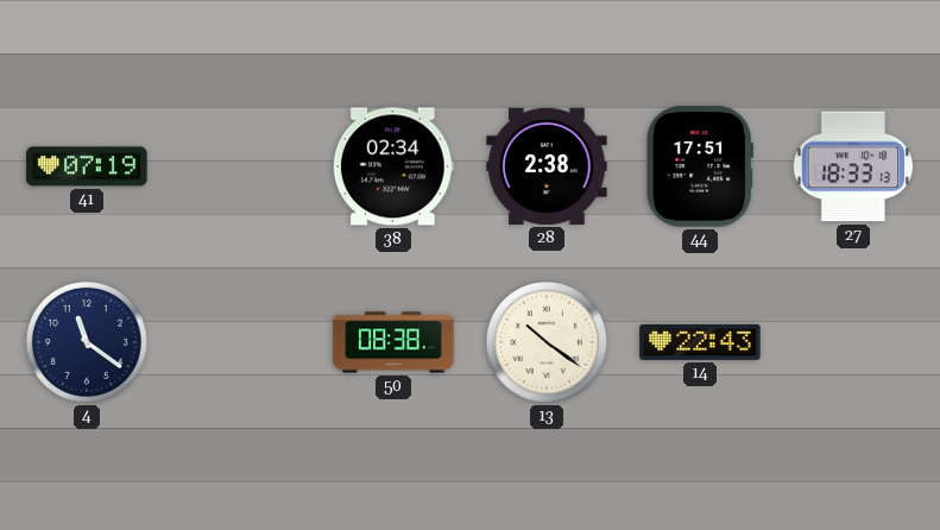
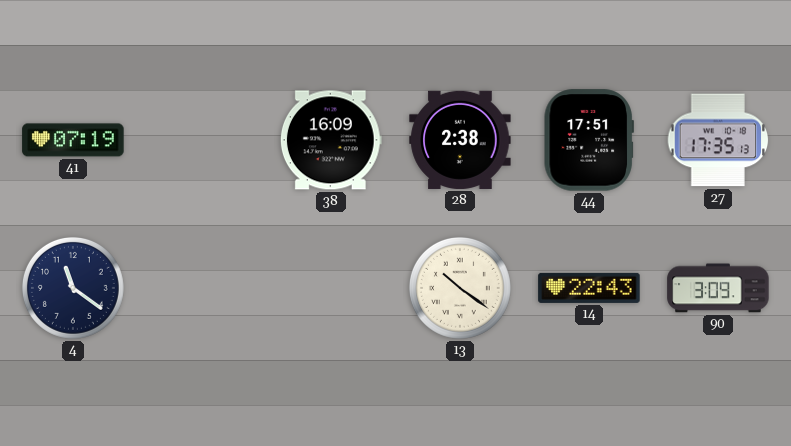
38: 02:34 -> 16:09 (331, 140)
27: 18:33 -> 17:35 (718, 140)
50: 08:38 -> none (393, 342)
90: none -> 3:09 (718, 288)
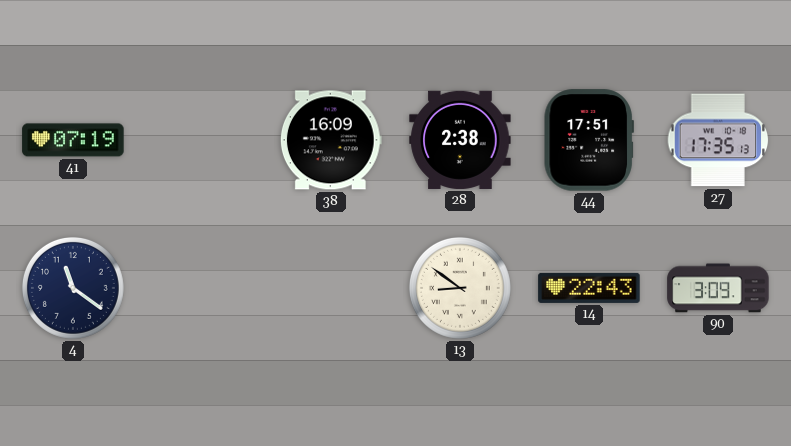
13: 10:21 -> 8:51 (460, 288)
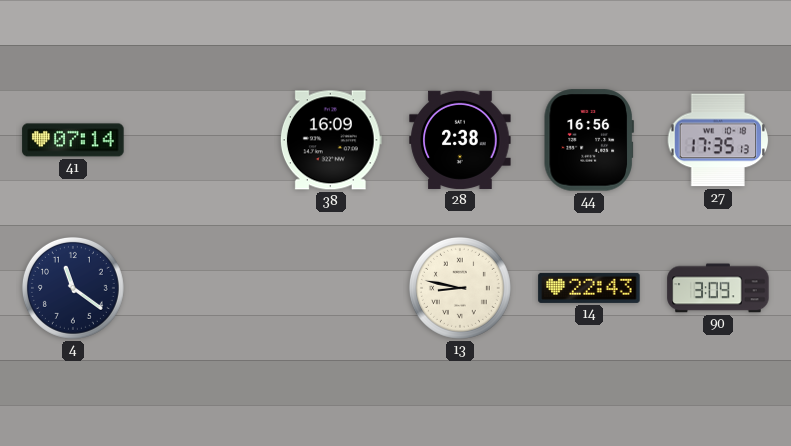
41: 07:19 -> 07:14 (73, 140)
44: 17:51 -> 16:56 (589, 140)
13: 8:51 -> 8:47 (460, 288)
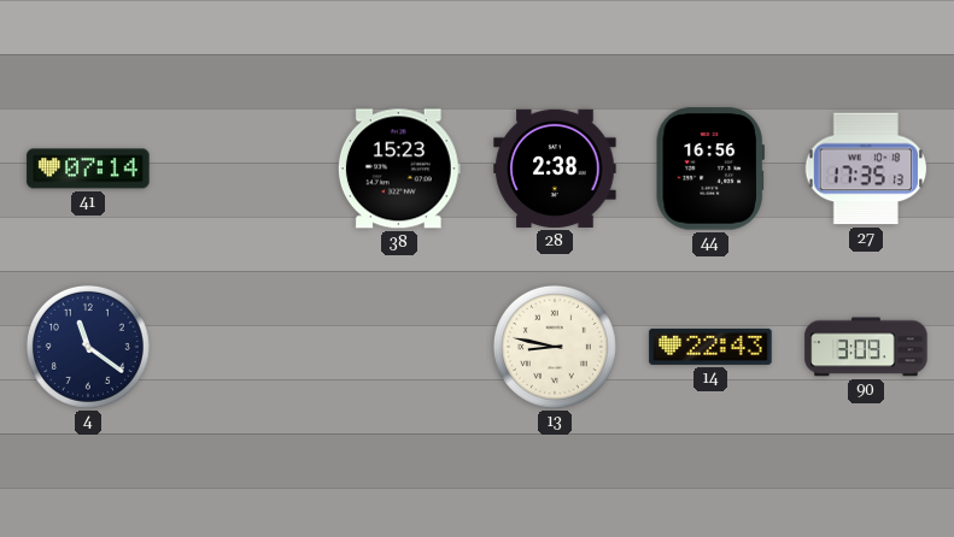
38: 16:09 -> 15:23 (399, 169)
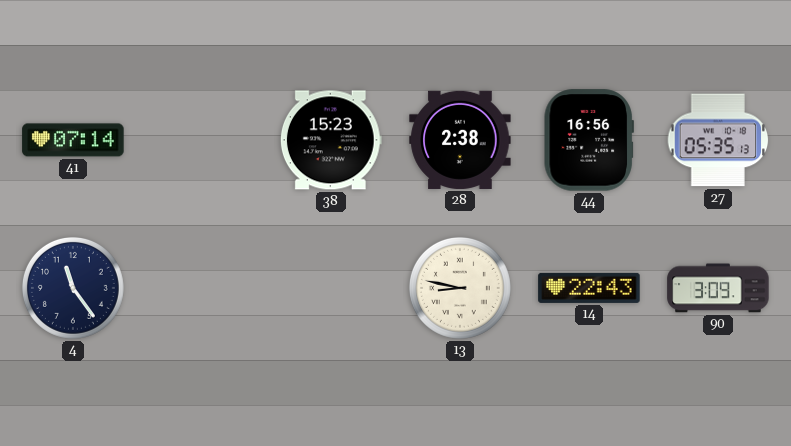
27: 17:35 -> 05:35 (718, 140)
4: 11:21 -> 11:24 (73, 288)
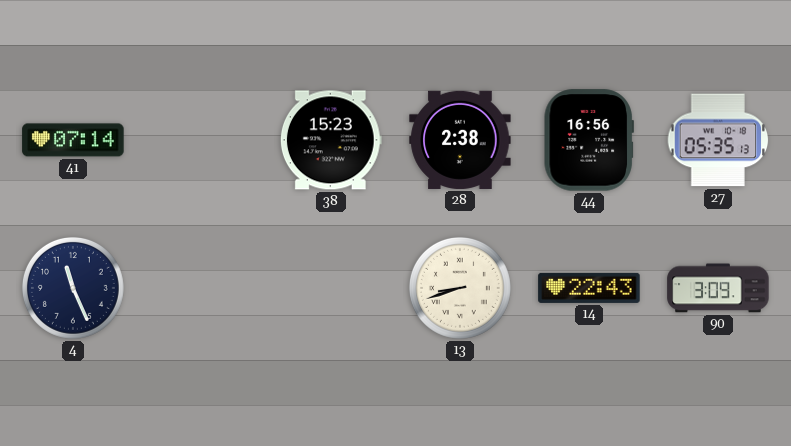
4: 11:24 -> 11:26 (73, 288)
13: 8:47 -> 8:42 (460, 288)
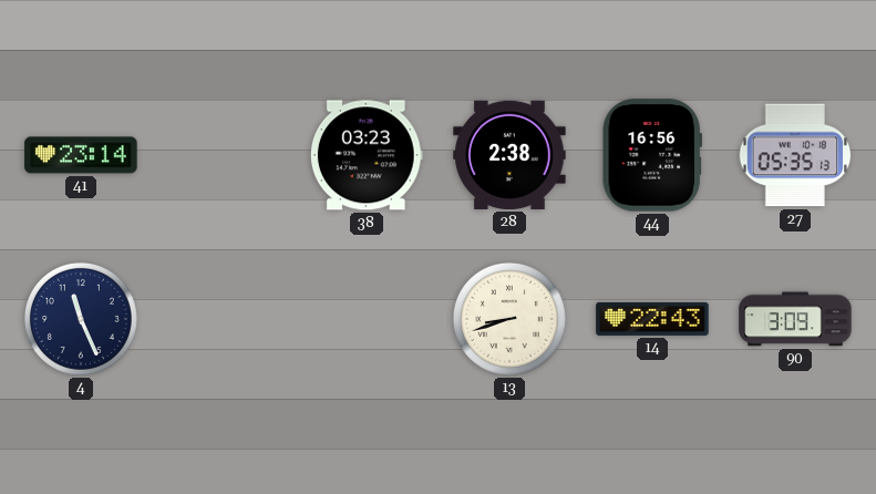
41: 07:14 -> 23:14 (81, 155)
38: 15:23 -> 03:23 (367, 155)
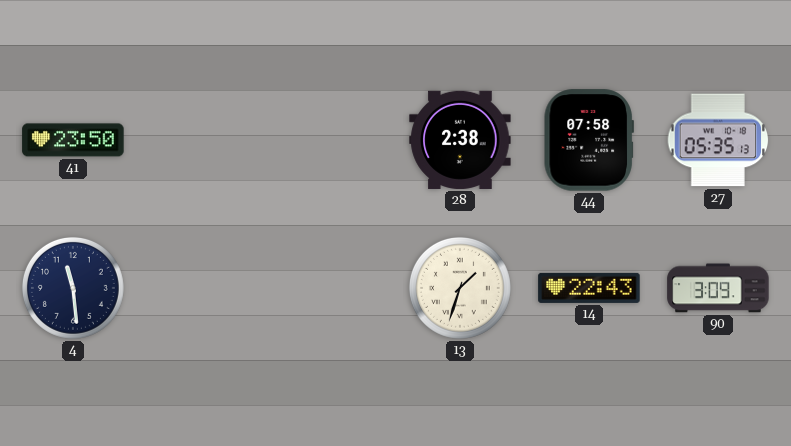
41: 23:14 -> 23:50 (73, 140)
38: 03:23 -> none (367, 155)
44: 16:56 -> 07:58 (589, 140)
4: 11:26 -> 11:29 (73, 288)
13: 8:42 -> 1:33 (460, 288)
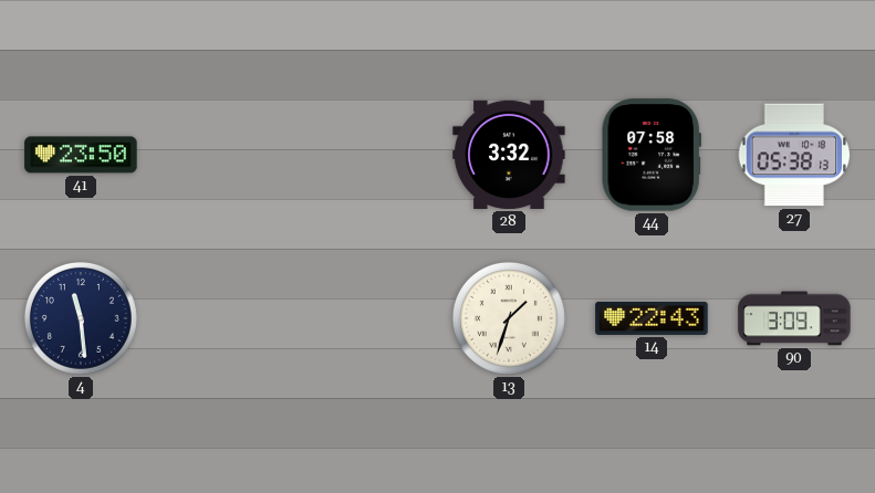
28: 2:38 -> 3:32 (509, 155)
27: 05:35 -> 05:38 (794, 155)
